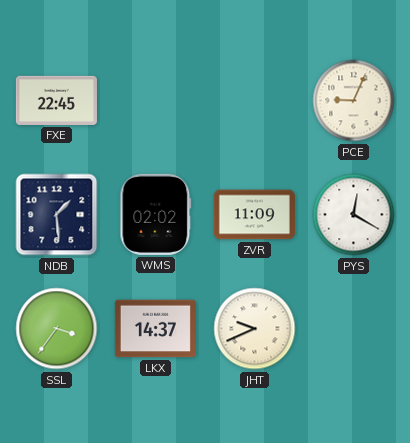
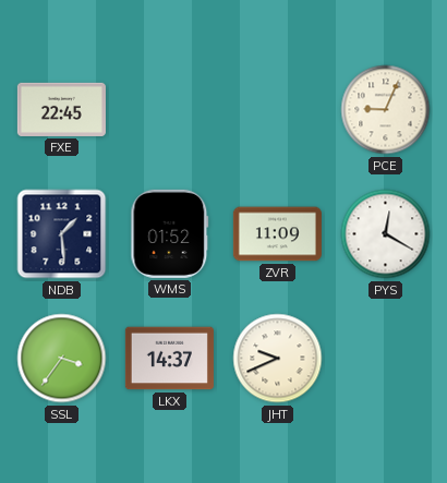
WMS: 02:02 -> 01:52 (170, 233)
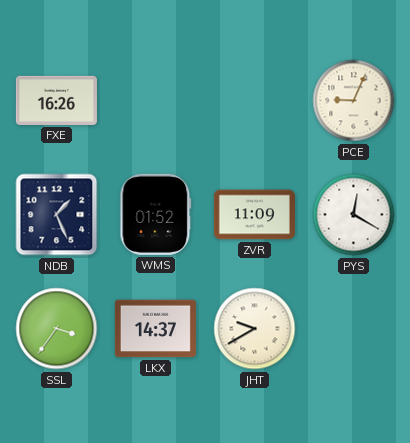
FXE: 22:45 -> 16:26 (56, 100)
NDB: 1:29 -> 1:26 (57, 215)
JHT: 9:41 -> 9:40 (255, 329)
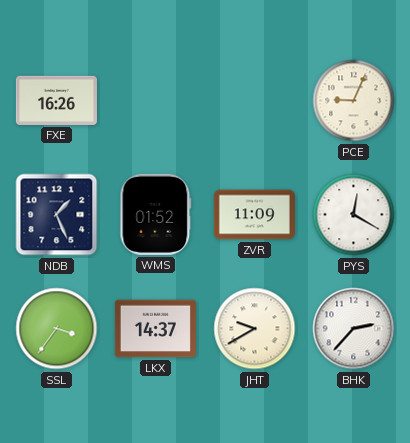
BHK: none -> 2:37 (354, 329)
